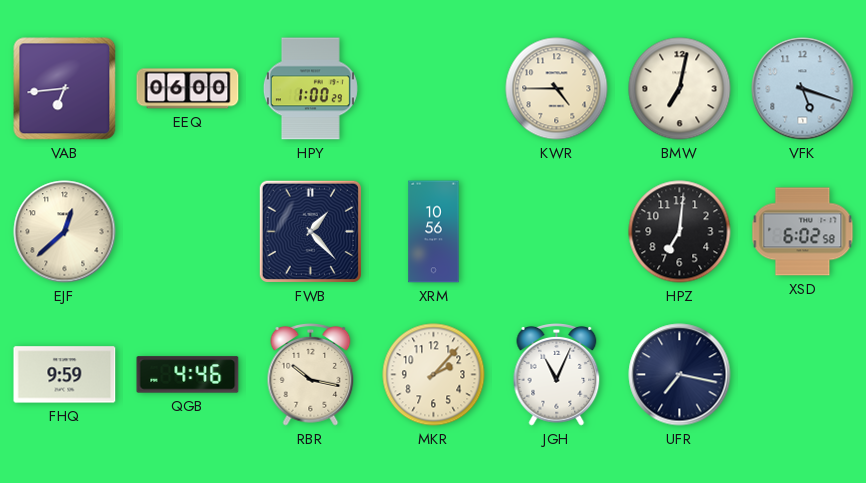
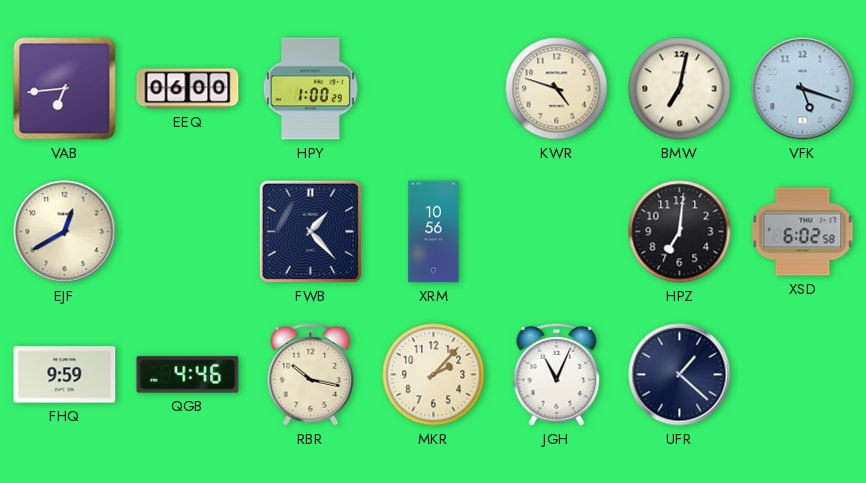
KWR: 4:45 -> 4:48 (557, 89)
EJF: 12:38 -> 12:40 (65, 232)
UFR: 7:17 -> 1:22 (680, 375)
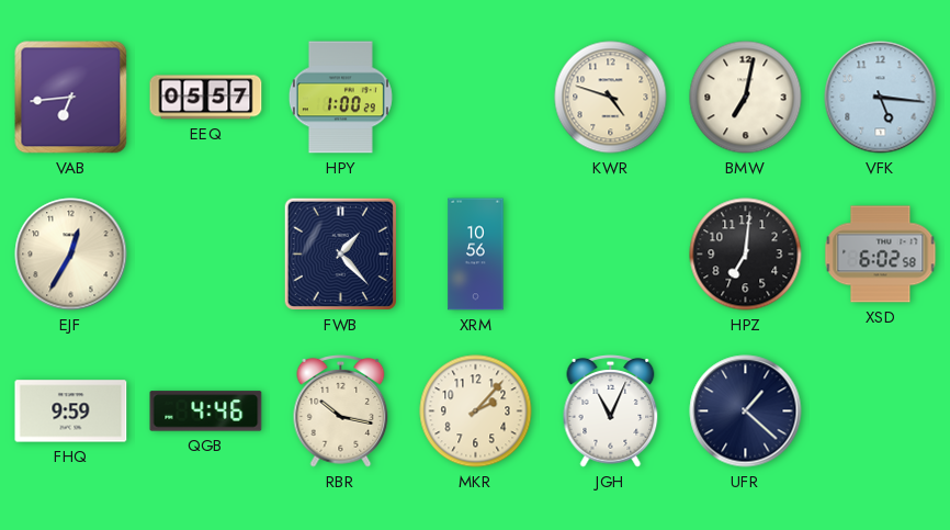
EEQ: 06:00 -> 05:57 (206, 98)
VFK: 5:18 -> 5:16 (881, 98)
EJF: 12:40 -> 12:35 (71, 255)
